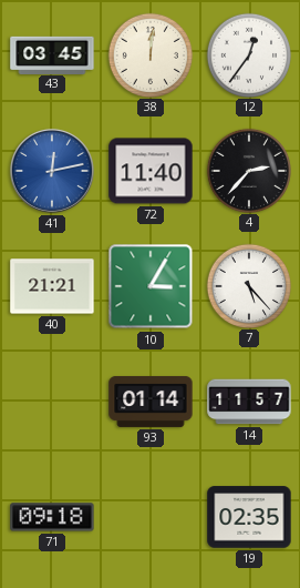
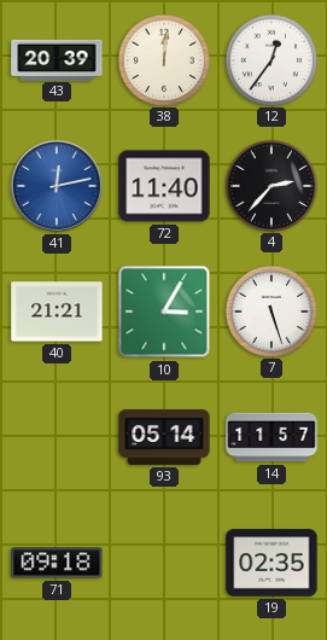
43: 03:45 -> 20:39 (57, 59)
7: 5:23 -> 5:27 (270, 310)
93: 01:14 -> 05:14 (164, 437)
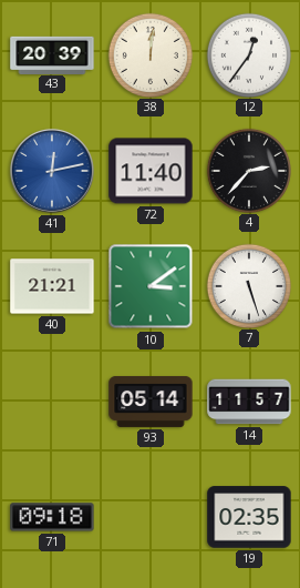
10: 3:05 -> 3:09 (151, 286)
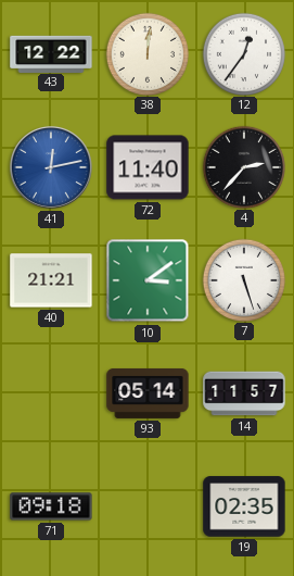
43: 20:39 -> 12:22 (51, 53)
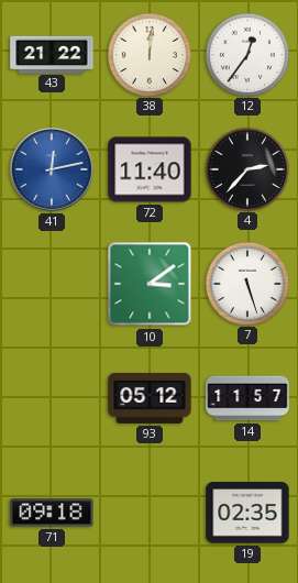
43: 12:22 -> 21:22 (52, 54)
40: 21:21 -> none (51, 280)
93: 05:14 -> 05:12 (150, 398)
